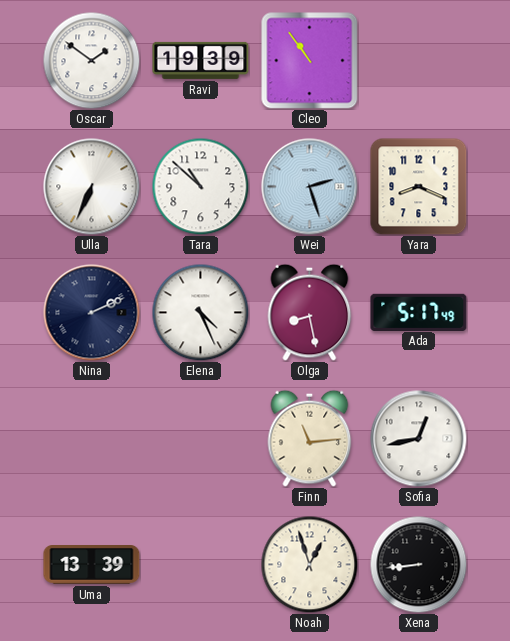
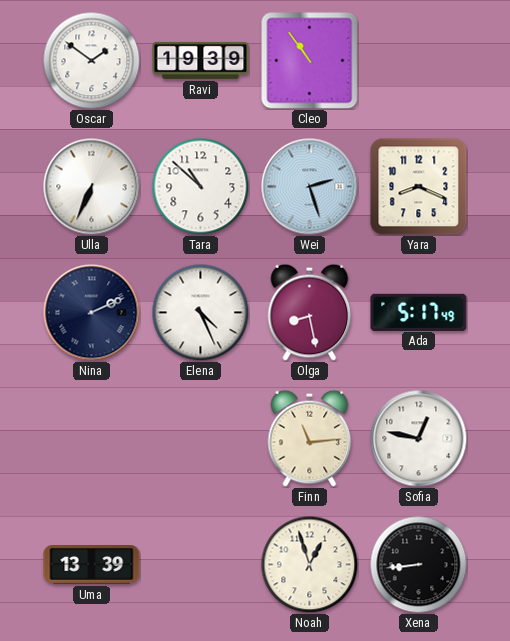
Sofia: 12:43 -> 12:47 (419, 439)
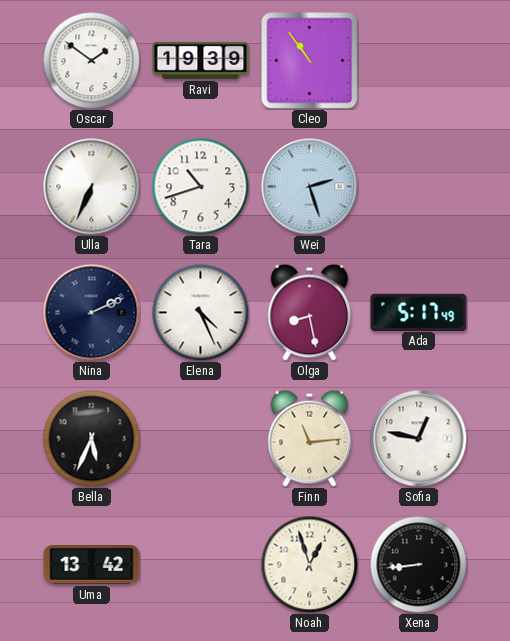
Tara: 10:52 -> 10:42 (200, 186)
Yara: 8:19 -> none (419, 187)
Bella: none -> 5:34 (91, 438)
Uma: 13:39 -> 13:42 (92, 565)
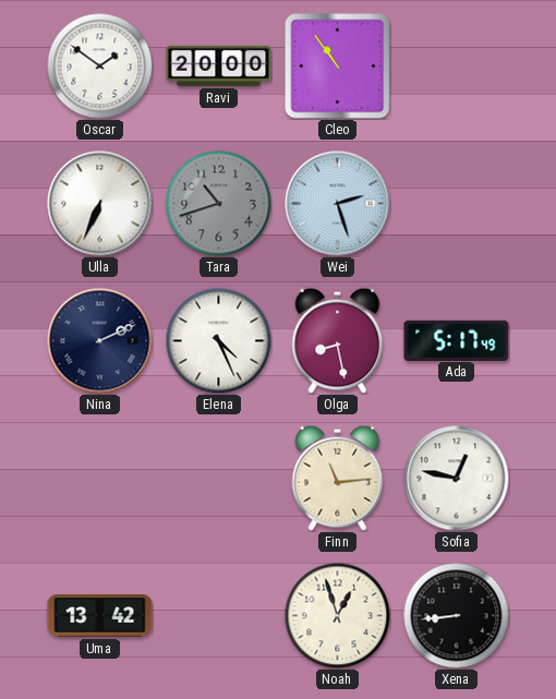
Ravi: 19:39 -> 20:00 (219, 65)
Tara dial: white -> grey (218, 203)
Bella: 5:34 -> none (91, 438)
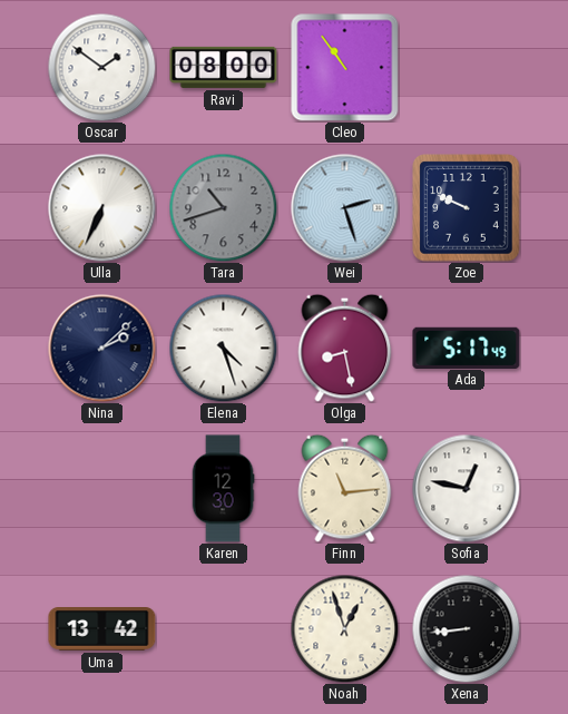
Ravi: 20:00 -> 08:00 (224, 67)
Zoe: none -> 9:49 (467, 208)
Nina: 2:11 -> 2:08 (102, 349)
Elena: 4:26 -> 4:27 (223, 348)
Karen: none -> 12:30 (223, 489)
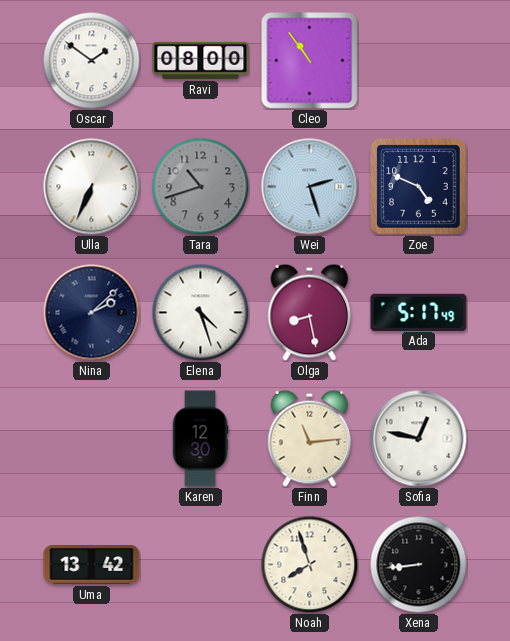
Zoe: 9:49 -> 4:49 (419, 187)
Noah: 12:57 -> 7:57 (309, 564)
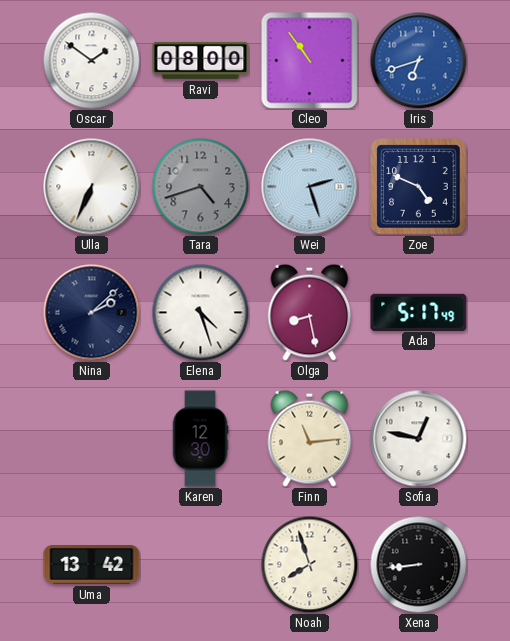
Iris: none -> 6:42 (419, 61)
Tara: 10:42 -> 4:42 (200, 186)
